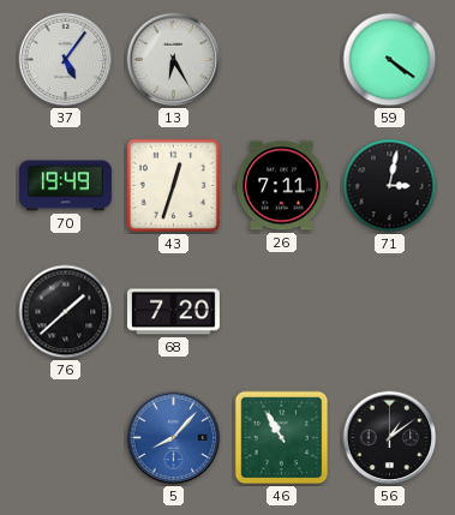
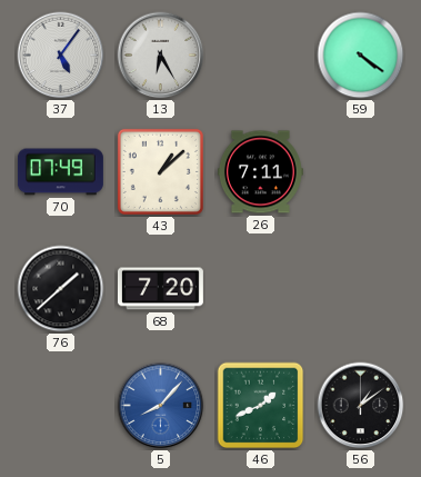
70: 19:49 -> 07:49 (60, 172)
43: 12:33 -> 1:08 (160, 171)
71: 3:02 -> none (390, 186)
46: 10:55 -> 1:41 (261, 406)
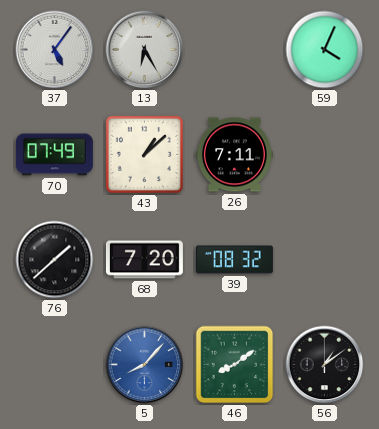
59: 4:21 -> 4:04 (325, 50)
39: none -> 08:32 (234, 260)
46: 1:41 -> 8:09 (235, 365)
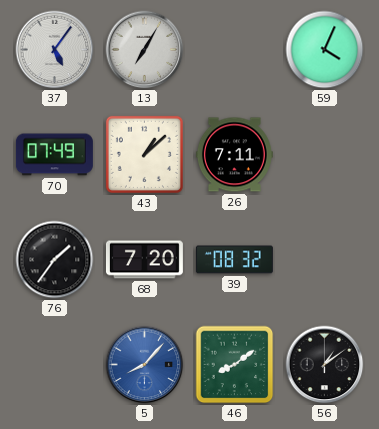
13: 6:25 -> 7:05 (145, 50)
76: 1:38 -> 1:36 (55, 260)
